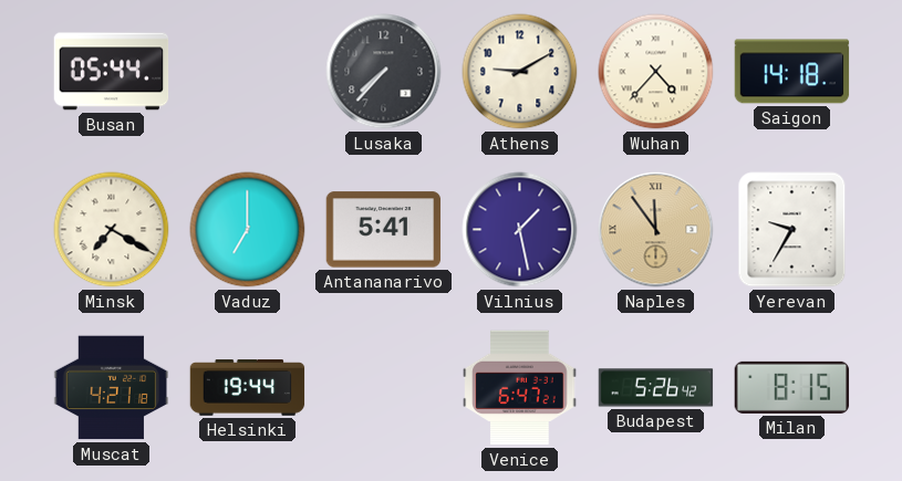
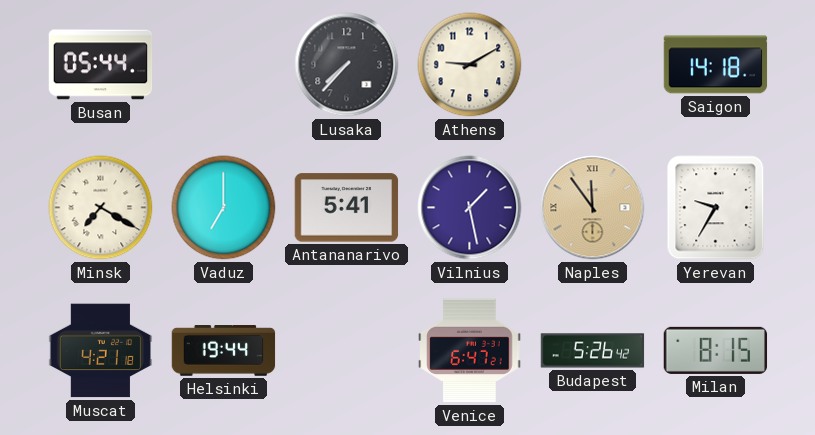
Wuhan: 4:37 -> none (656, 72)
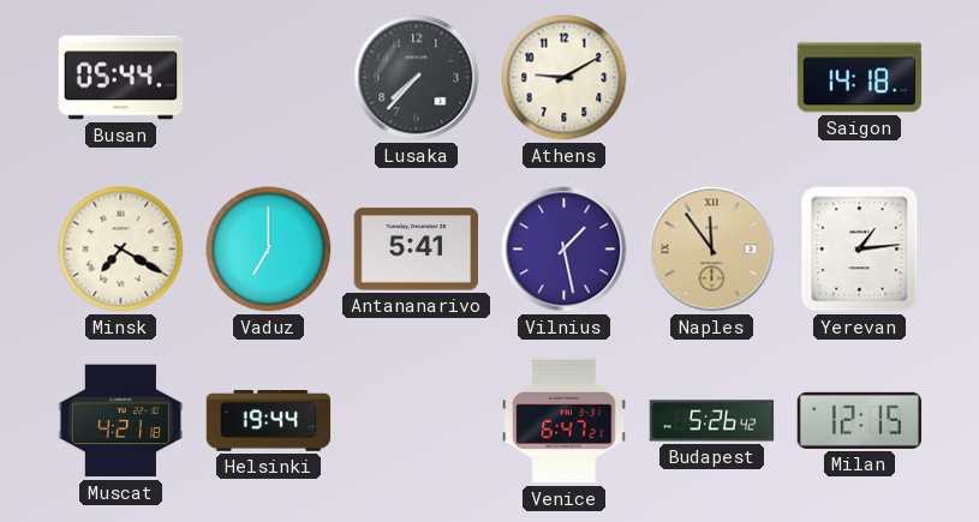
Yerevan: 9:35 -> 1:14 (860, 250)
Milan: 8:15 -> 12:15 (860, 420)
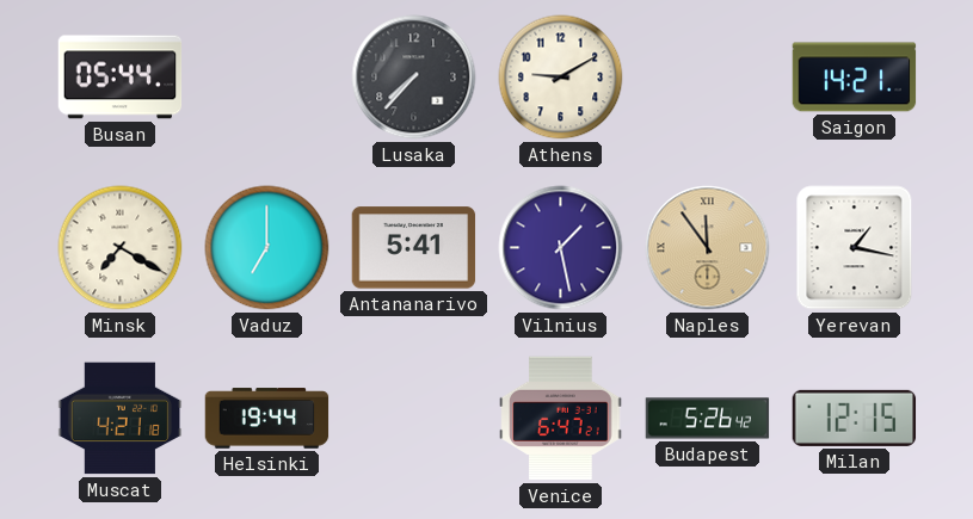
Saigon: 14:18 -> 14:21 (855, 78)
Yerevan: 1:14 -> 1:17 (855, 248)
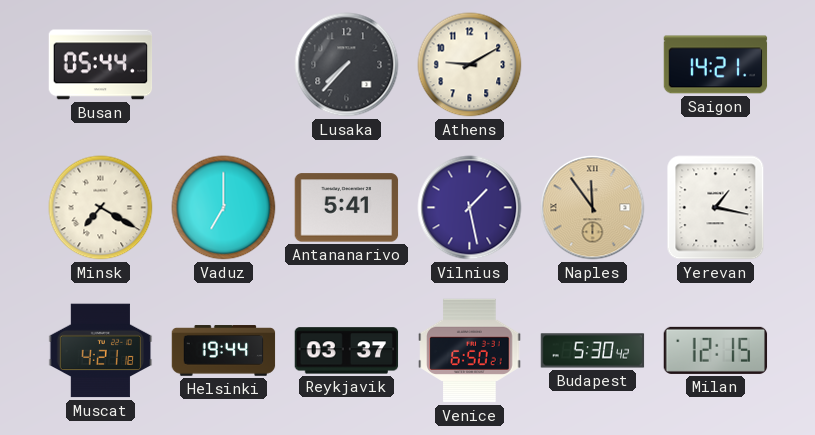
Reykjavik: none -> 03:37 (347, 351)
Venice: 6:47 -> 6:50 (470, 351)
Budapest: 5:26 -> 5:30 (593, 351)
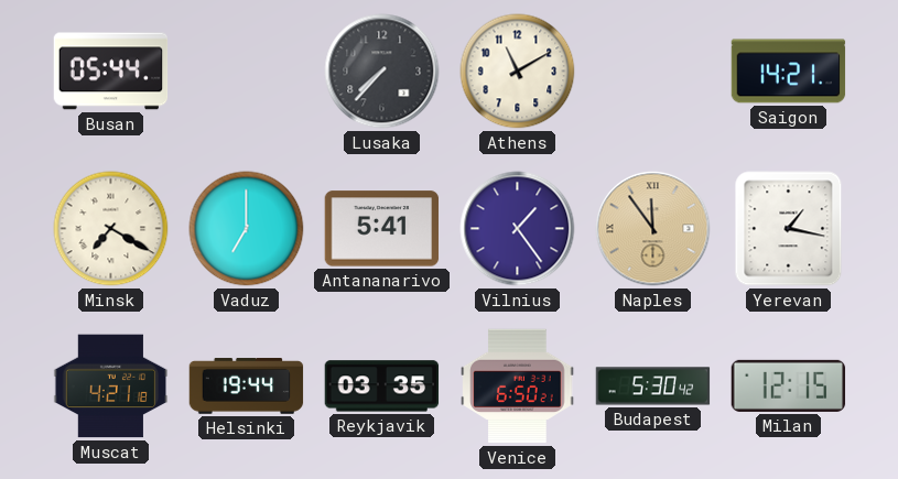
Athens: 9:10 -> 11:10 (518, 72)
Vilnius: 1:28 -> 1:24 (518, 229)
Reykjavik: 03:37 -> 03:35 (382, 387)
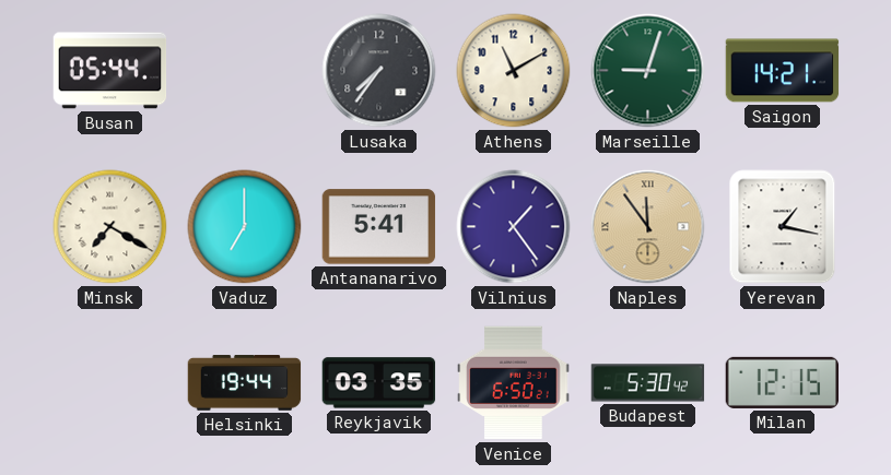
Lusaka: 7:37 -> 7:36 (379, 71)
Marseille: none -> 9:03 (648, 71)
Muscat: 4:21 -> none (111, 387)
